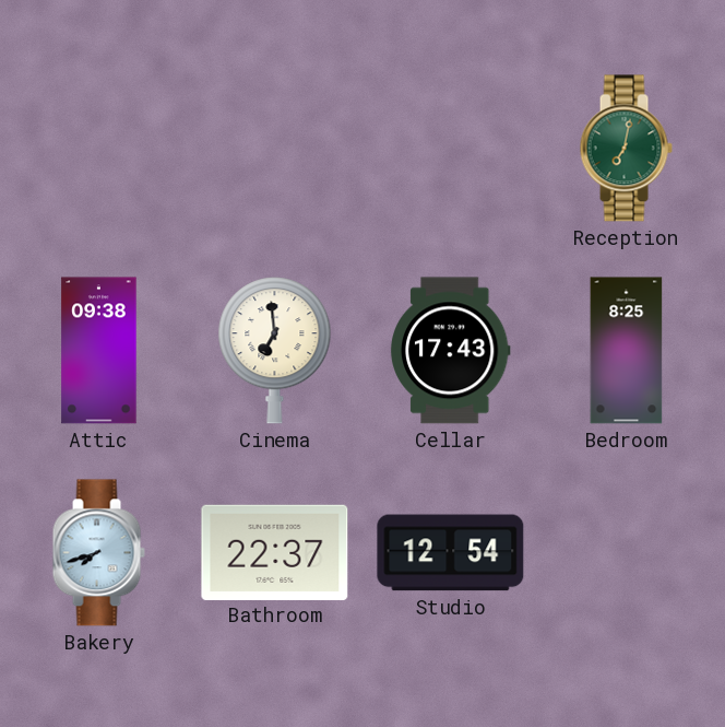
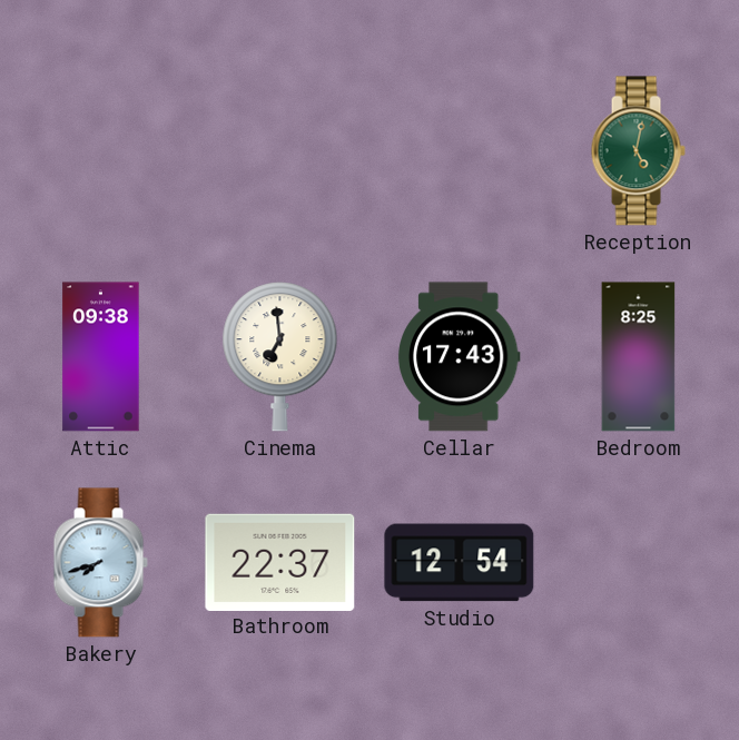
Reception: 7:02 -> 5:02 (638, 151)
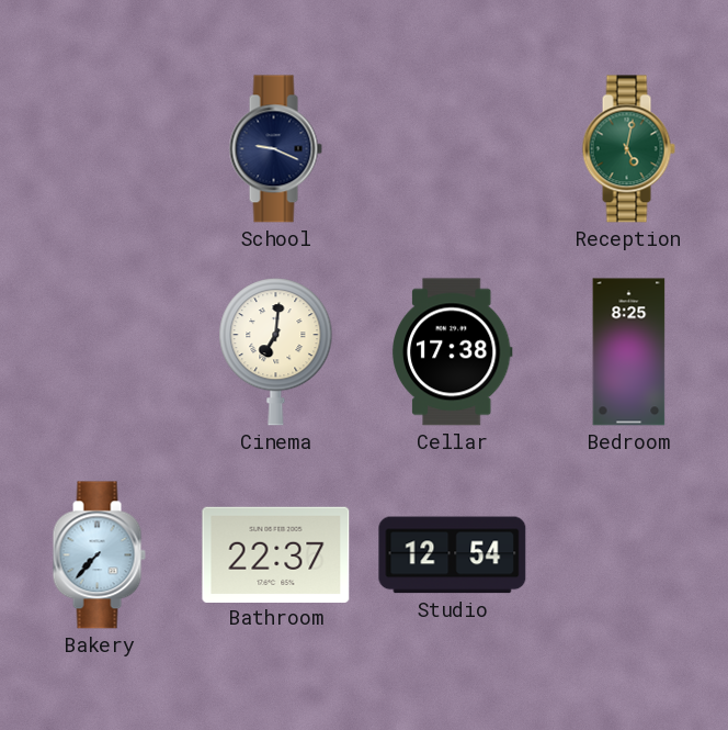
School: none -> 9:19 (275, 149)
Attic: 09:38 -> none (101, 357)
Cinema: 6:59 -> 7:01 (276, 352)
Cellar: 17:43 -> 17:38 (452, 352)
Bakery: 7:42 -> 7:37 (99, 555)
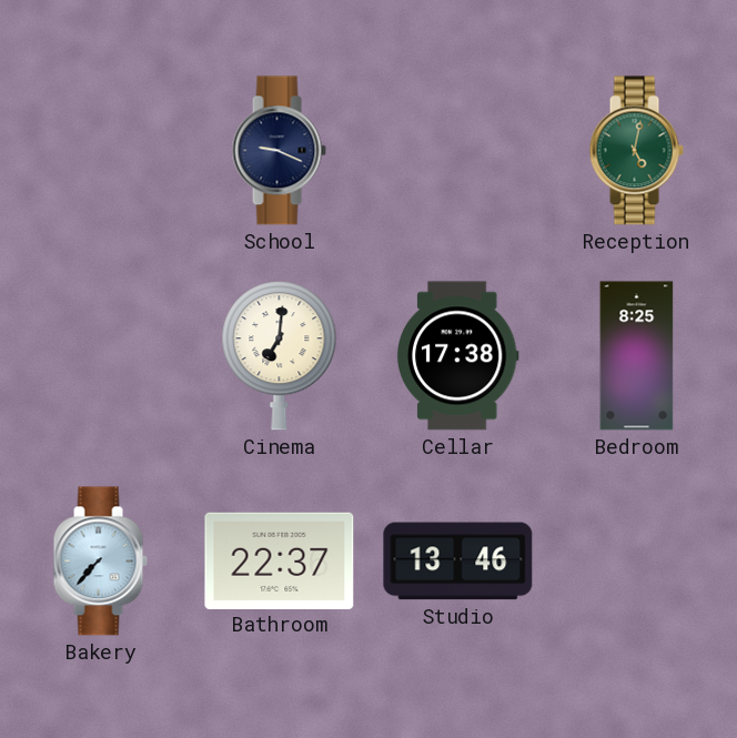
Studio: 12:54 -> 13:46 (458, 562)
